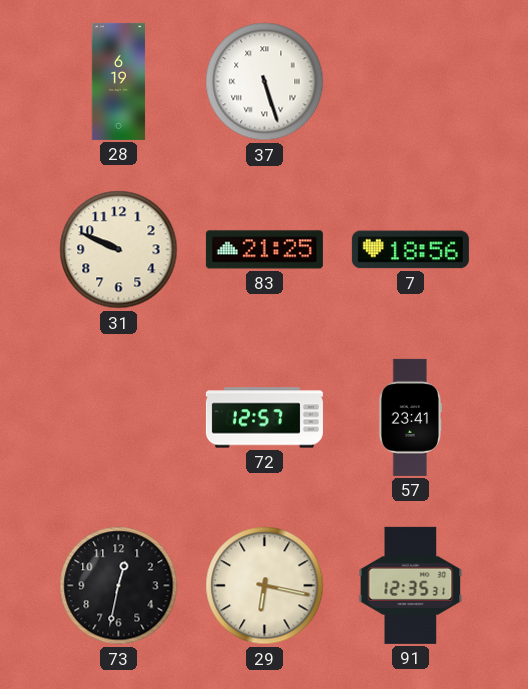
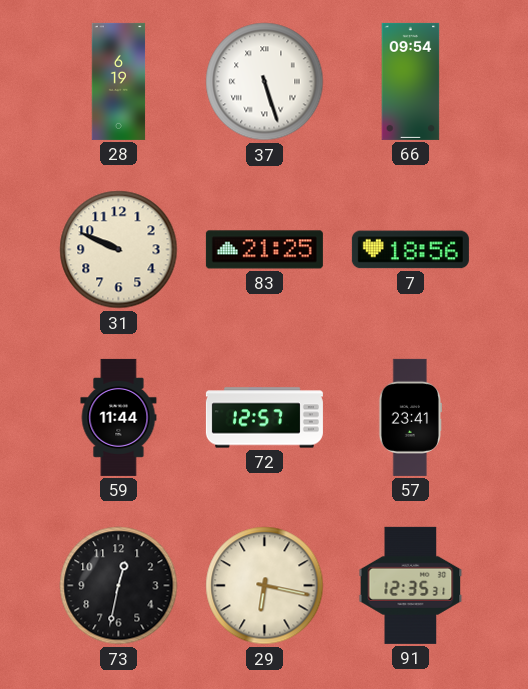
66: none -> 09:54 (411, 81)
59: none -> 11:44 (119, 417)
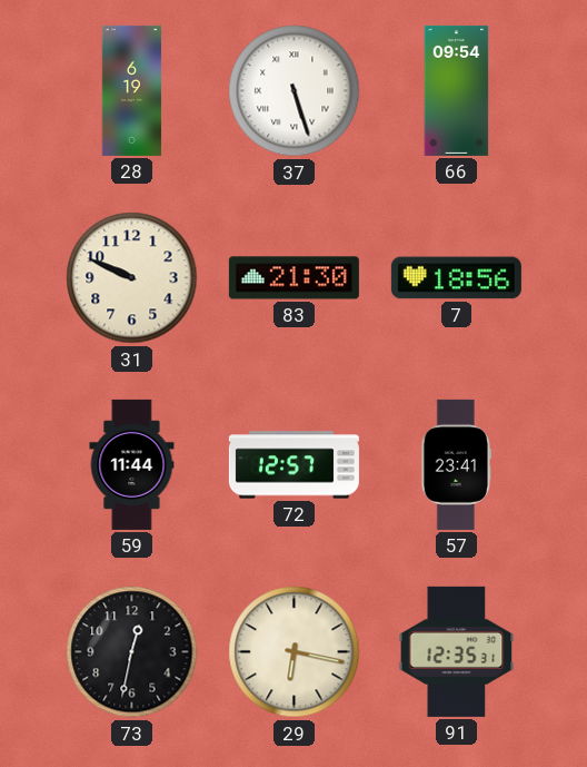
83: 21:25 -> 21:30 (293, 278)
